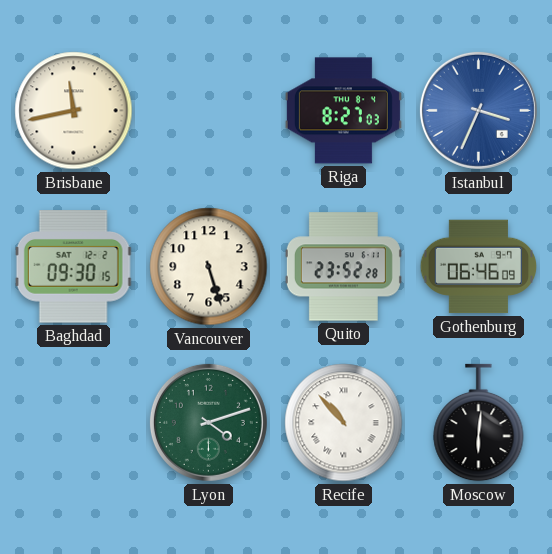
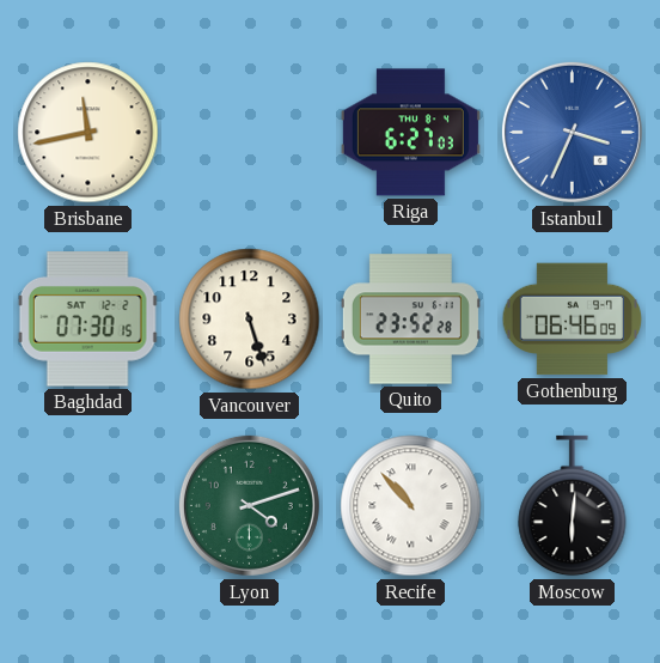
Riga: 8:27 -> 6:27 (410, 133)
Baghdad: 09:30 -> 07:30 (87, 320)
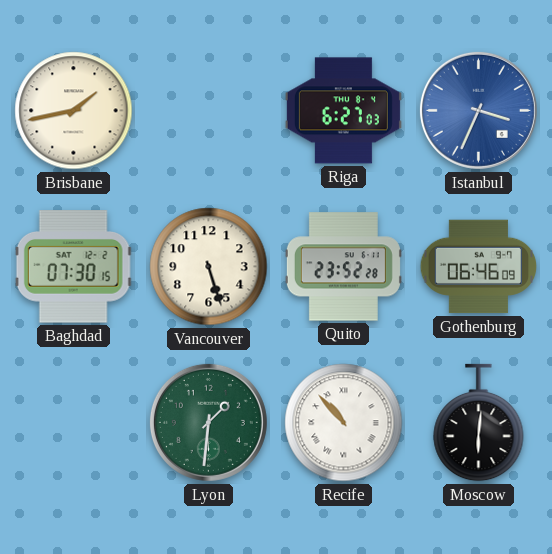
Brisbane: 11:43 -> 1:43 (74, 111)
Lyon: 4:12 -> 1:31 (208, 422)
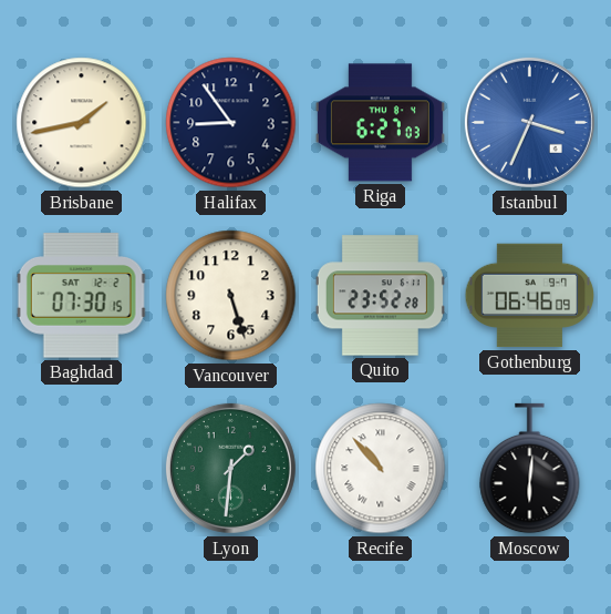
Halifax: none -> 8:54 (231, 123)
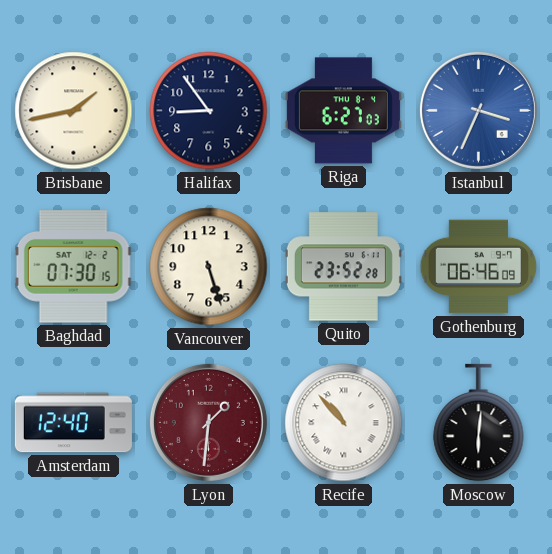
Amsterdam: none -> 12:40 (73, 423)
Lyon dial: green -> burgundy (208, 422)
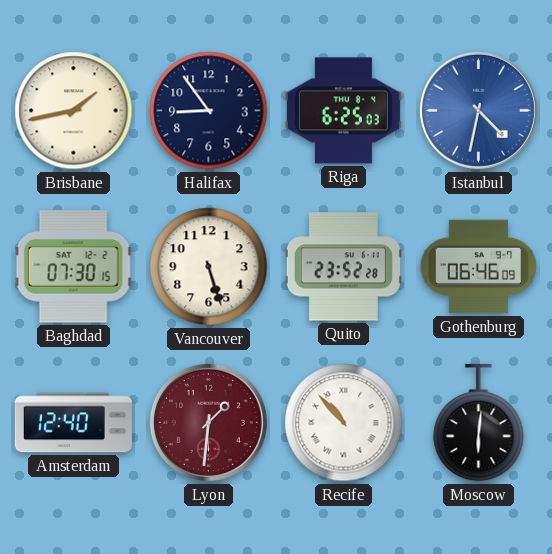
Riga: 6:27 -> 6:25 (343, 111)
Istanbul: 3:34 -> 4:32 (478, 110)
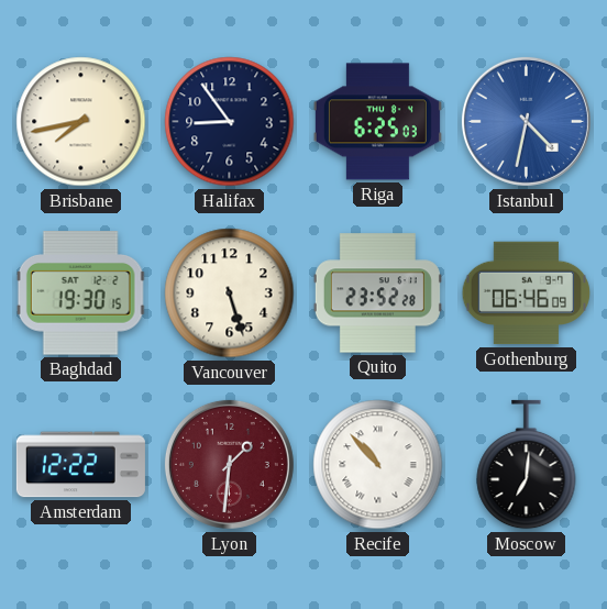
Brisbane: 1:43 -> 7:43 (81, 122)
Baghdad: 07:30 -> 19:30 (80, 294)
Amsterdam: 12:40 -> 12:22 (80, 465)
Moscow: 6:01 -> 7:01 (527, 465)
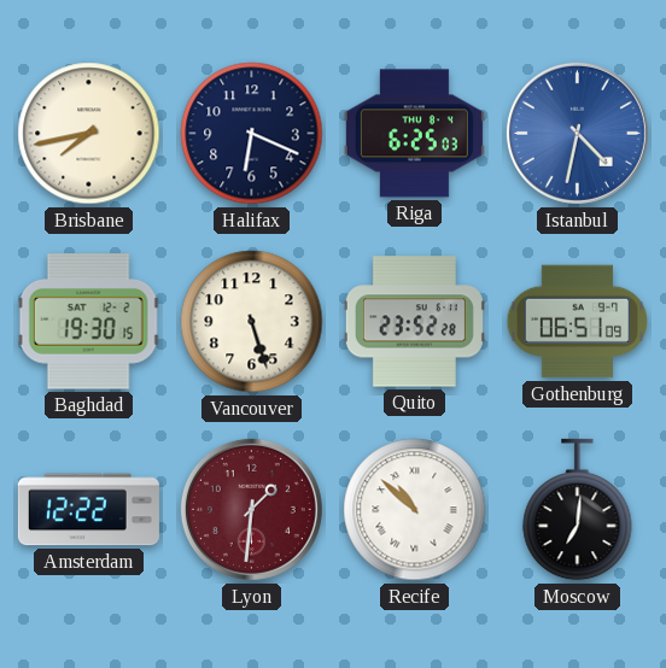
Halifax: 8:54 -> 6:19 (252, 134)
Gothenburg: 06:46 -> 06:51 (578, 322)
Recife: 10:53 -> 10:52 (415, 510)
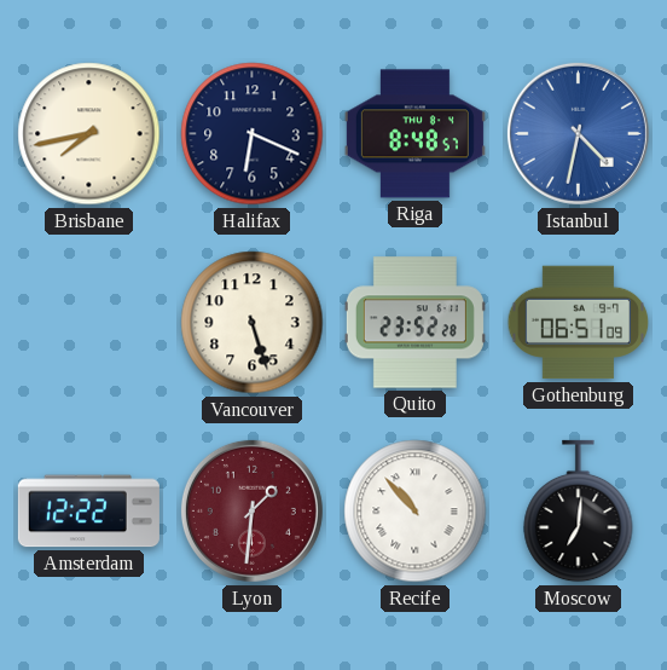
Riga: 6:25 -> 8:48 (414, 134)
Baghdad: 19:30 -> none (88, 322)
Recife: 10:52 -> 10:53 (416, 512)
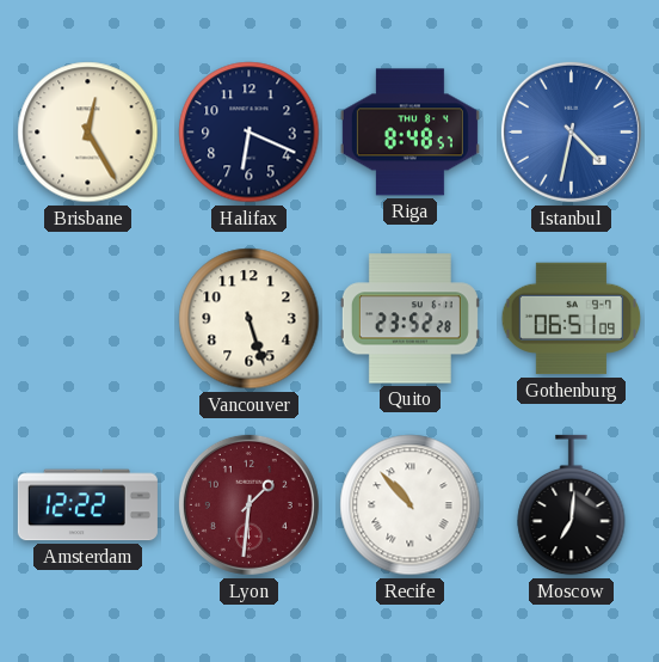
Brisbane: 7:43 -> 12:25 (88, 133)
